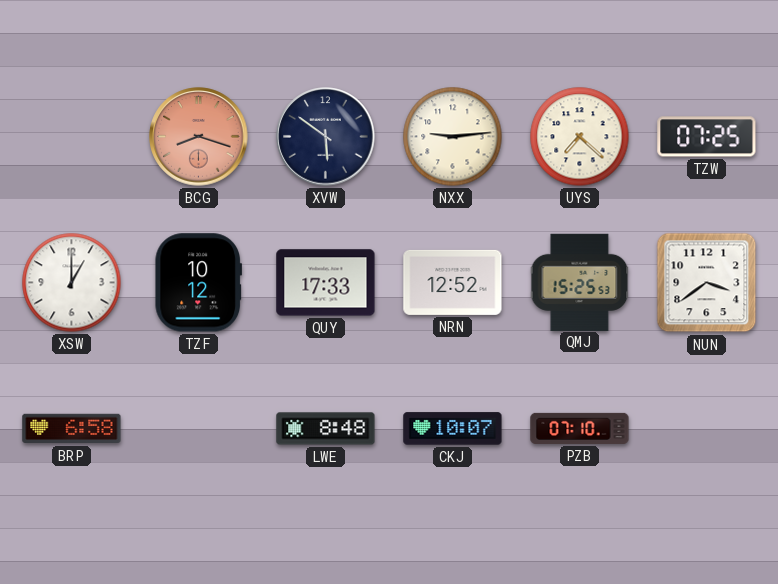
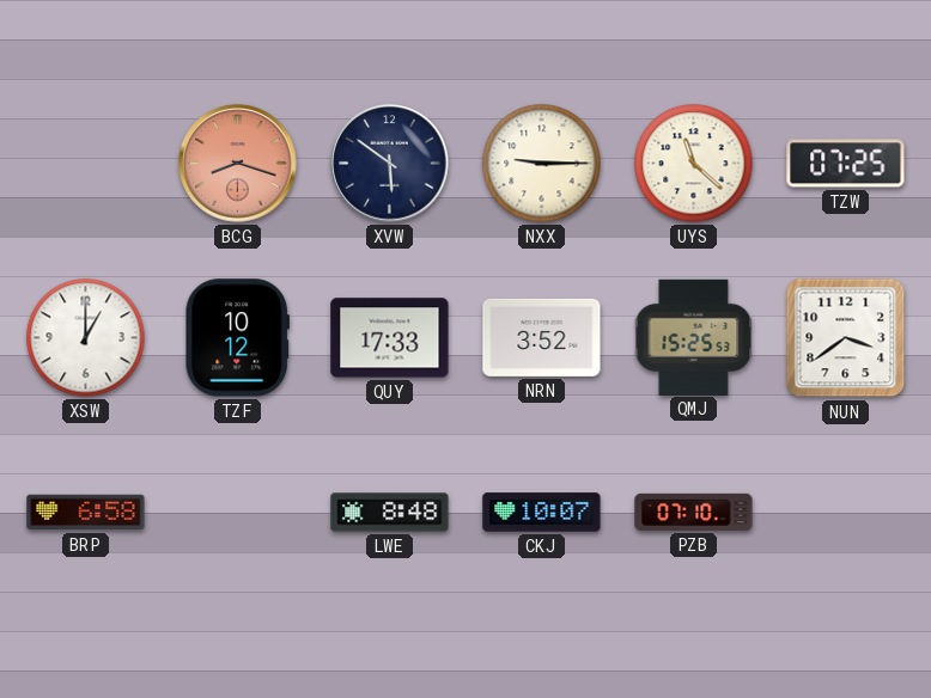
NXX: 9:14 -> 9:15 (542, 164)
UYS: 7:22 -> 11:22 (694, 164)
NRN: 12:52 -> 3:52 (542, 337)
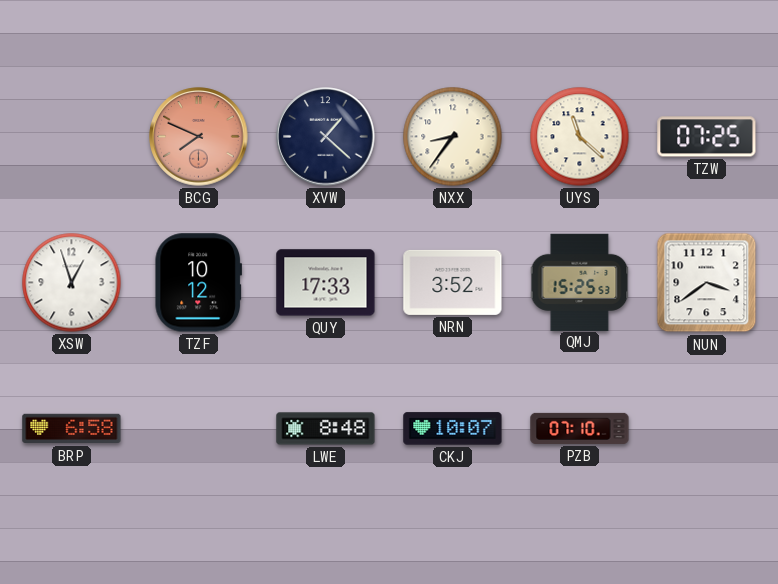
BCG: 8:18 -> 7:49 (199, 137)
XVW: 5:51 -> 1:22 (326, 137)
NXX: 9:15 -> 8:36 (453, 137)
XSW: 1:00 -> 12:57 (72, 283)
